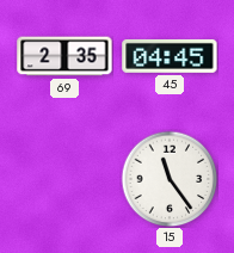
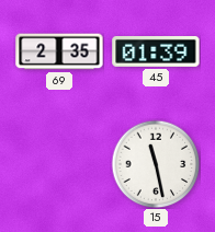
45: 04:45 -> 01:39 (156, 51)
15: 11:24 -> 11:28 (156, 164)
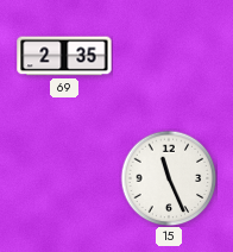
45: 01:39 -> none (156, 51)
15: 11:28 -> 11:26 (169, 178)
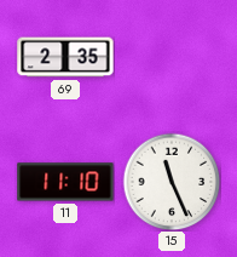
11: none -> 11:10 (65, 182)
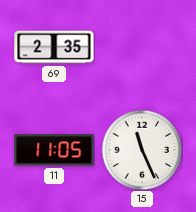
11: 11:10 -> 11:05 (54, 150)
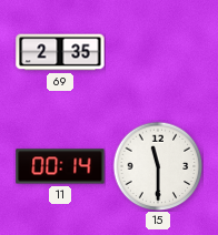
11: 11:05 -> 00:14 (60, 166)
15: 11:26 -> 11:30 (158, 166)
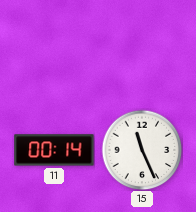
69: 2:35 -> none (60, 52)
15: 11:30 -> 11:26 (142, 150)
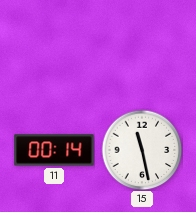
15: 11:26 -> 11:28 (142, 150)
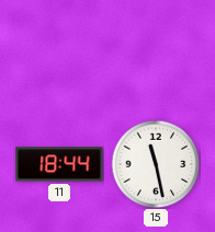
11: 00:14 -> 18:44 (59, 164)
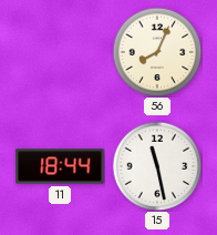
56: none -> 8:04 (157, 52)
